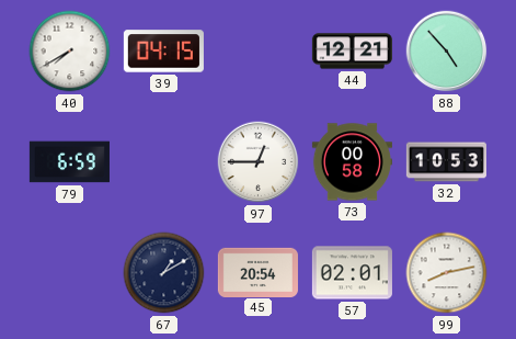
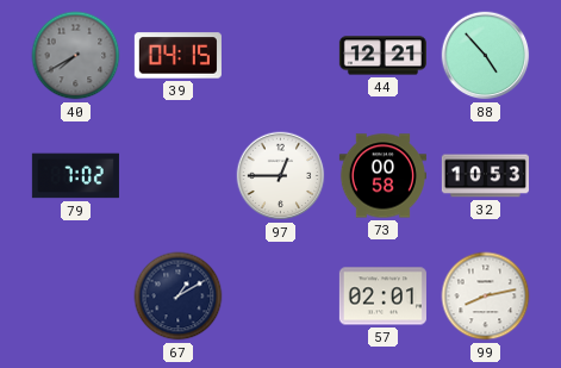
40 dial: white -> grey (76, 56)
79: 6:59 -> 7:02 (75, 176)
45: 20:54 -> none (257, 272)
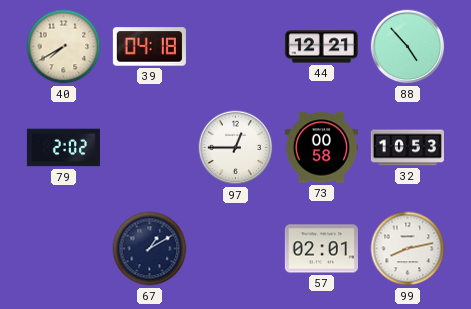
40 dial: grey -> cream (64, 47)
39: 04:15 -> 04:18 (149, 47)
79: 7:02 -> 2:02 (63, 148)
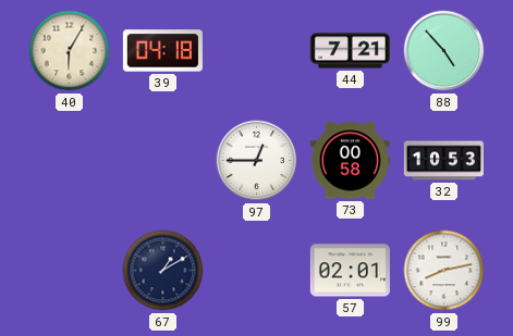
40: 7:40 -> 6:05 (70, 51)
44: 12:21 -> 7:21 (350, 51)
79: 2:02 -> none (63, 148)
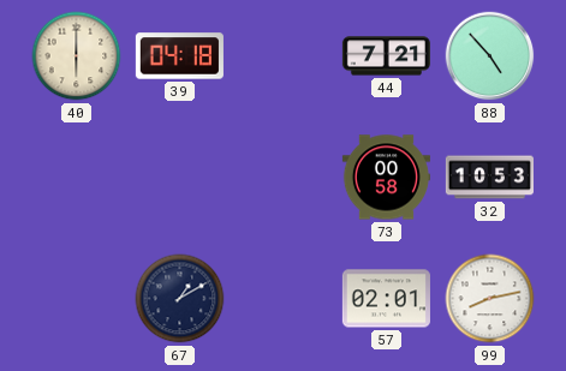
40: 6:05 -> 6:00 (77, 56)
97: 12:45 -> none (257, 161)
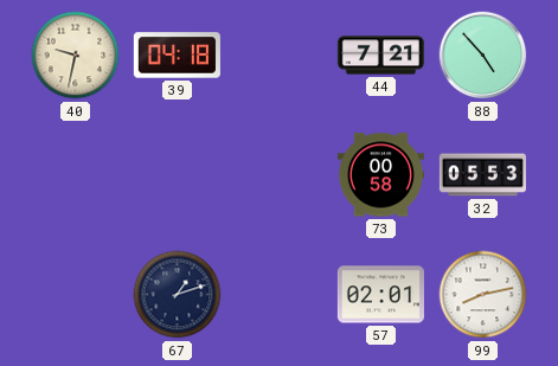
40: 6:00 -> 9:32 (76, 56)
32: 10:53 -> 05:53 (482, 175)
67: 1:10 -> 1:12 (178, 295)
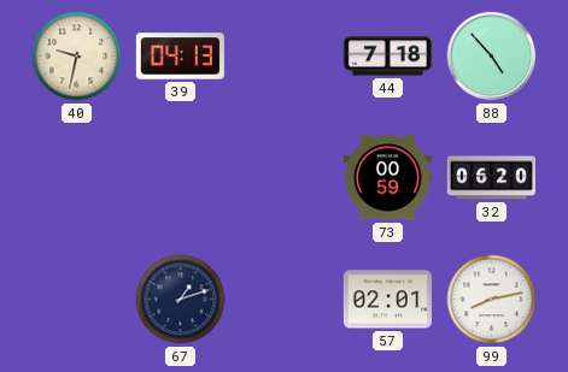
39: 04:18 -> 04:13 (180, 57)
44: 7:21 -> 7:18 (387, 57)
73: 00:58 -> 00:59 (387, 178)
32: 05:53 -> 06:20 (491, 178)
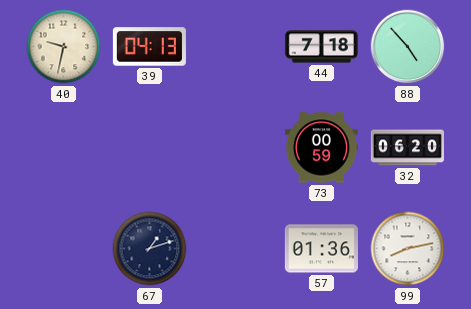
57: 02:01 -> 01:36 (321, 249)
